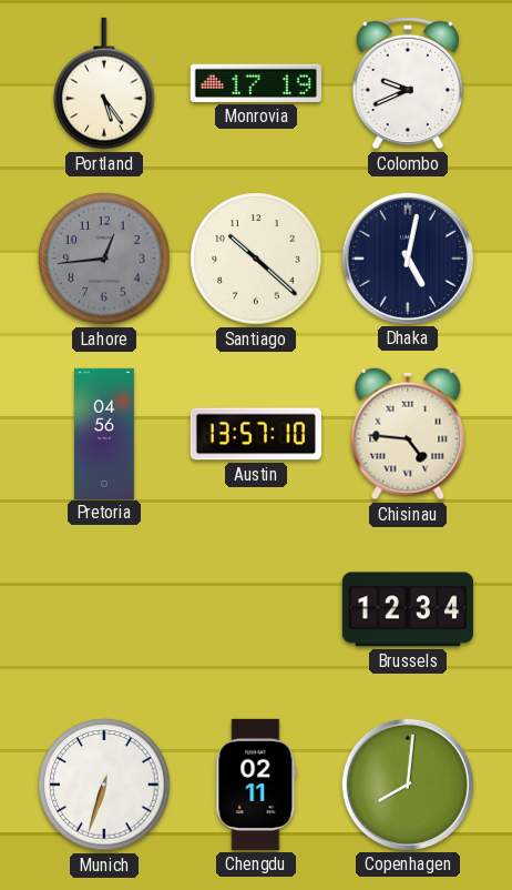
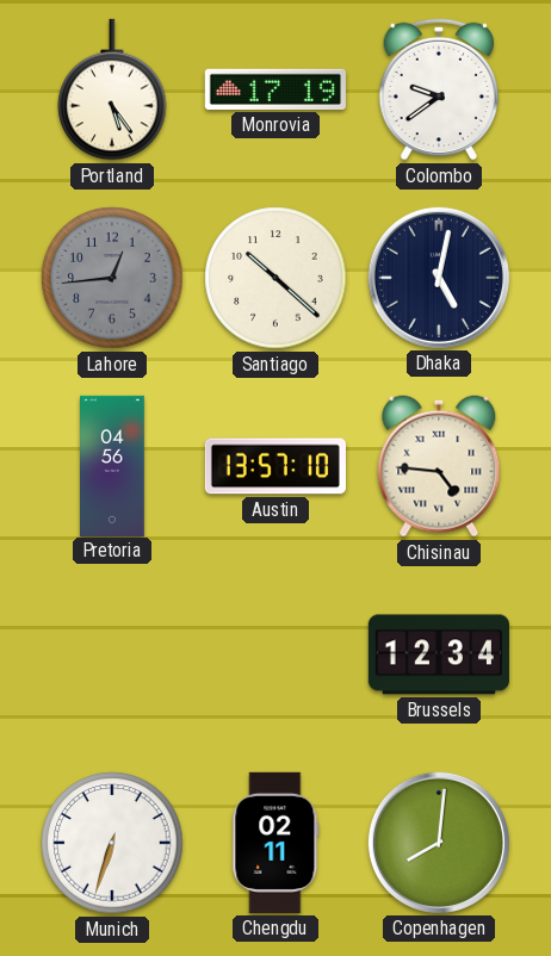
Colombo: 9:41 -> 9:39 (439, 89)
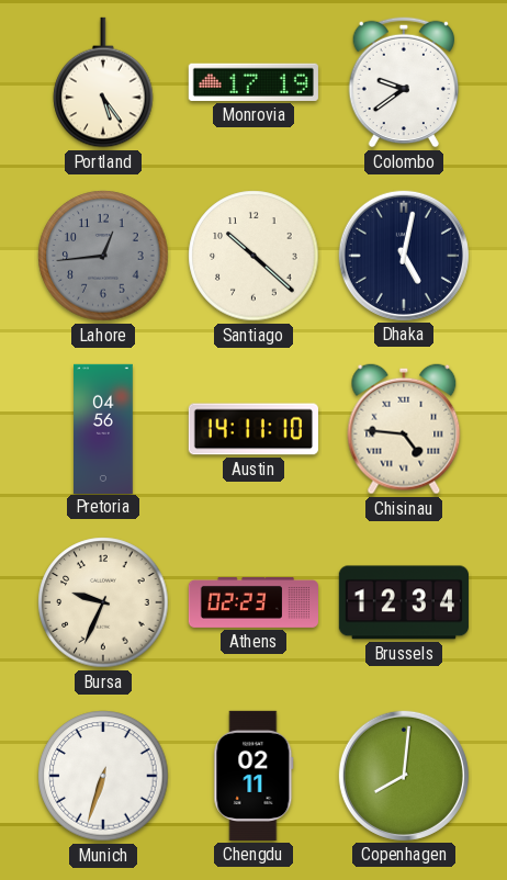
Austin: 13:57 -> 14:11 (253, 429)
Bursa: none -> 9:34 (103, 602)
Athens: none -> 02:23 (252, 602)
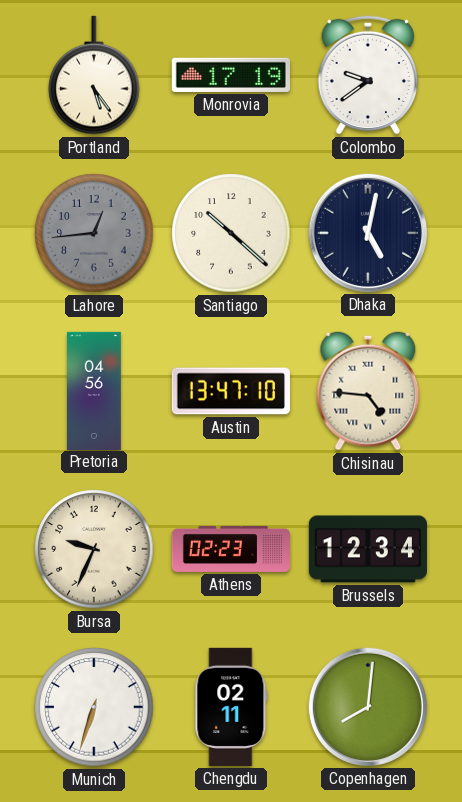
Austin: 14:11 -> 13:47 (231, 391)
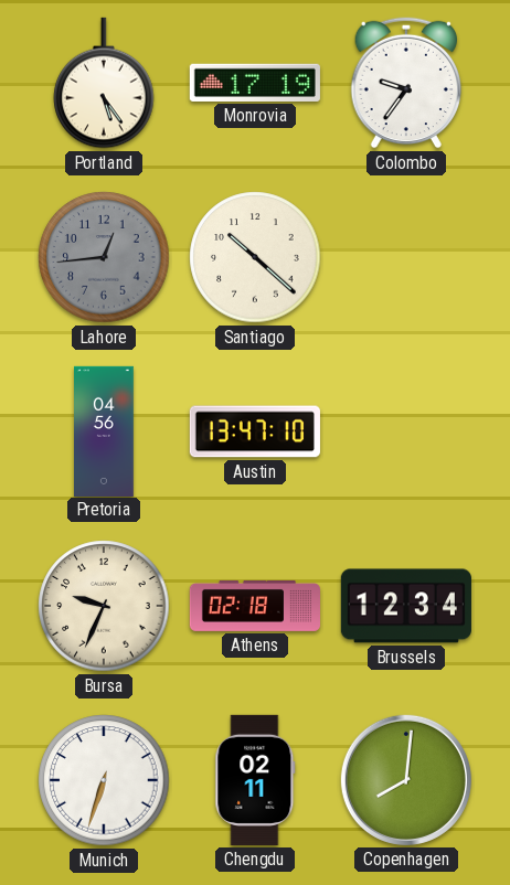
Colombo: 9:39 -> 9:36 (406, 83)
Dhaka: 5:02 -> none (368, 233)
Chisinau: 4:46 -> none (368, 391)
Athens: 02:23 -> 02:18 (254, 606)
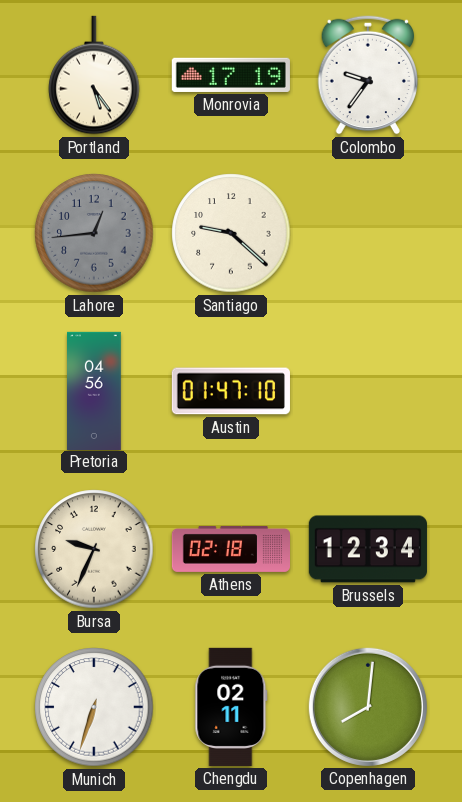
Santiago: 10:22 -> 9:22 (231, 233)
Austin: 13:47 -> 01:47 (231, 391)
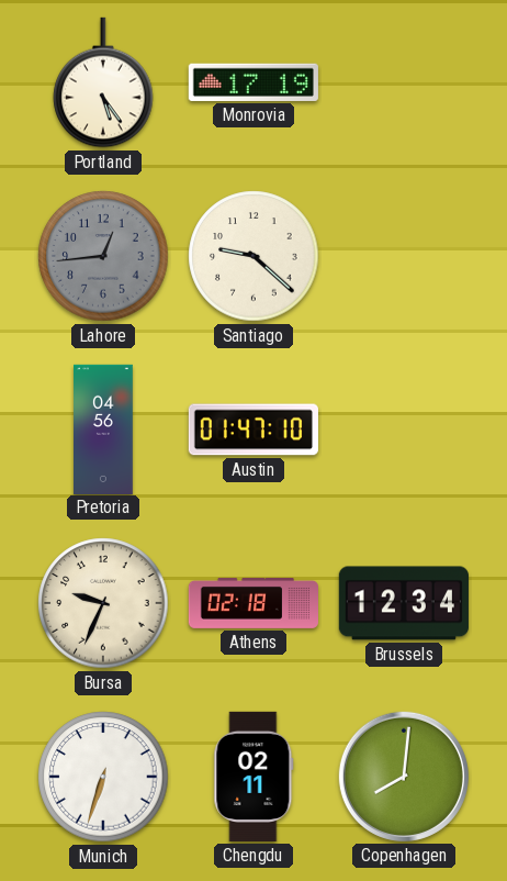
Colombo: 9:36 -> none (368, 75)
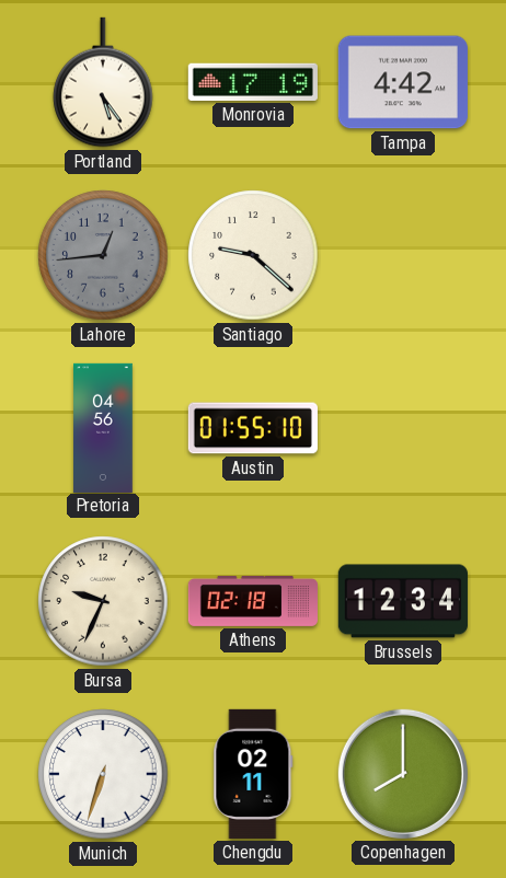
Tampa: none -> 4:42 (403, 82)
Austin: 01:47 -> 01:55 (253, 428)
Copenhagen: 8:01 -> 8:00 (403, 774)
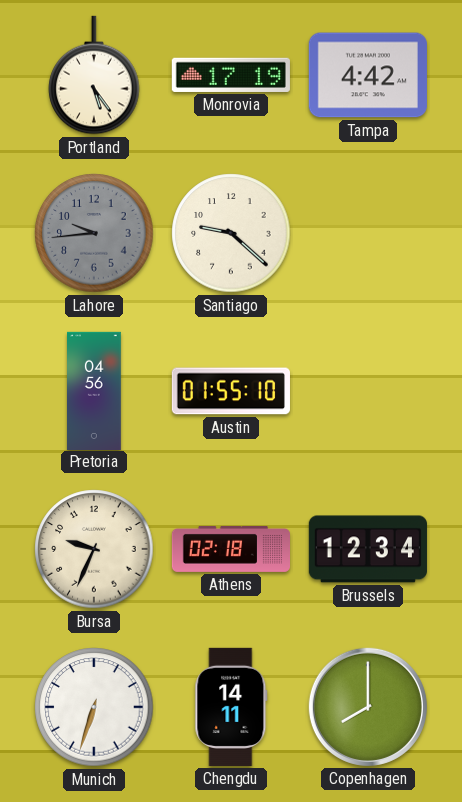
Lahore: 12:44 -> 9:44 (94, 233)
Chengdu: 02:11 -> 14:11 (231, 707)
